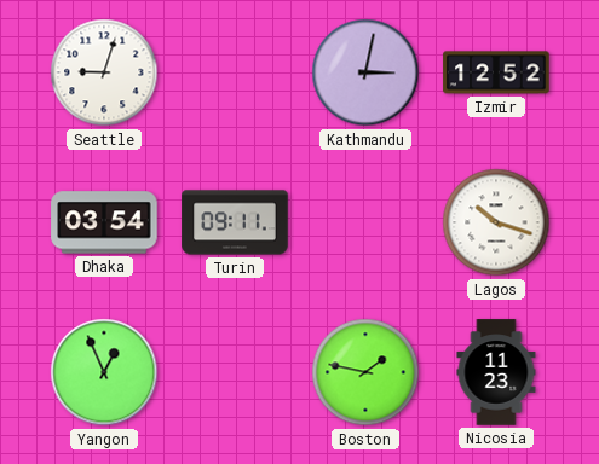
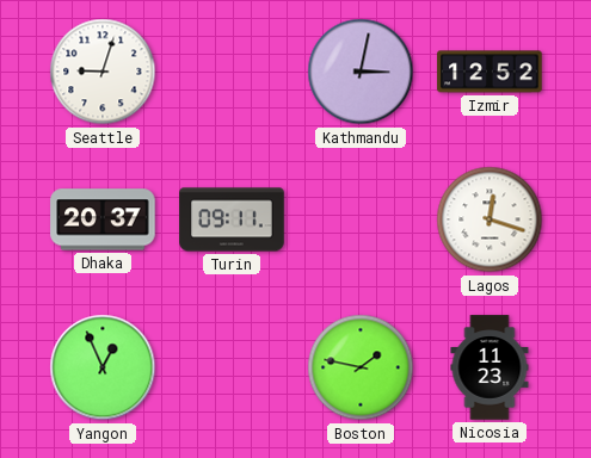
Dhaka: 03:54 -> 20:37 (103, 219)
Lagos: 10:18 -> 12:18 (490, 219)
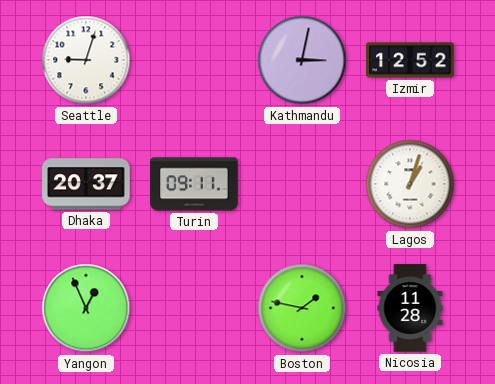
Lagos: 12:18 -> 1:03 (410, 184)
Nicosia: 11:23 -> 11:28 (410, 308)
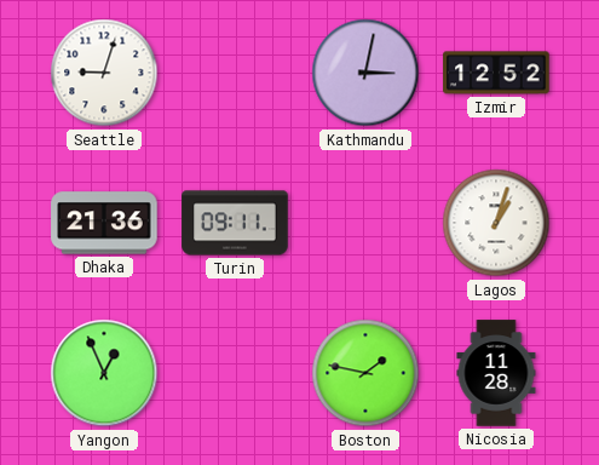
Dhaka: 20:37 -> 21:36 (104, 223)
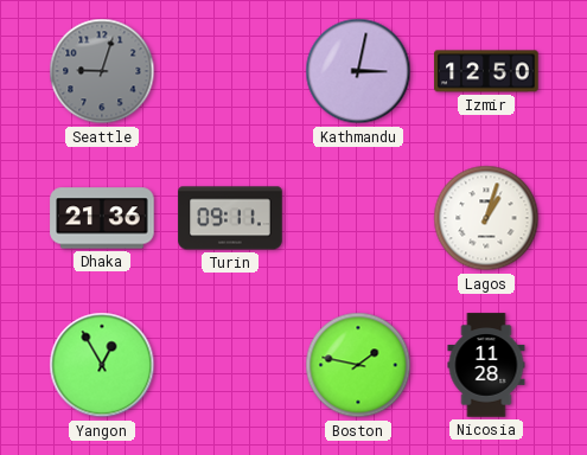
Seattle dial: white -> grey (102, 71)
Izmir: 12:52 -> 12:50 (486, 71)
Yangon: 12:56 -> 12:55 (102, 365)
